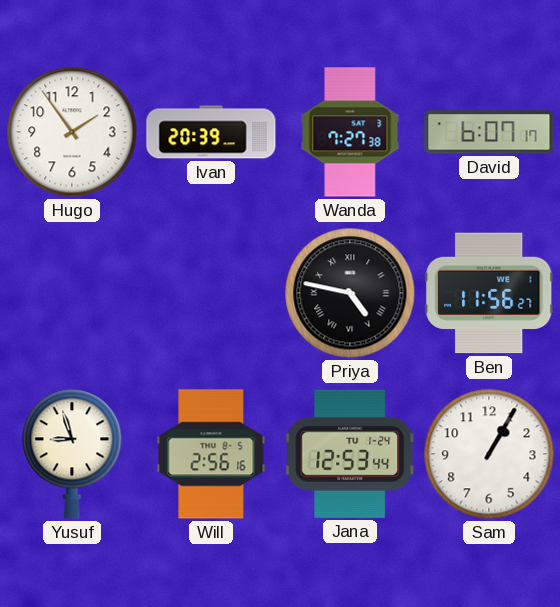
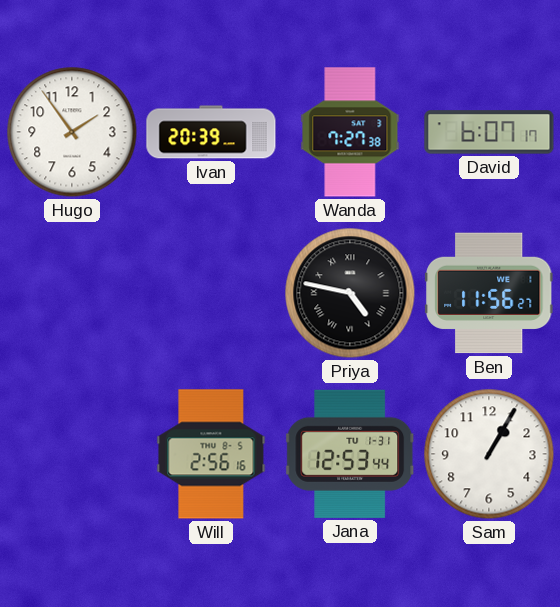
Yusuf: 8:57 -> none (72, 454)
Jana date: TU 1-24 -> TU 1-31 (351, 454)
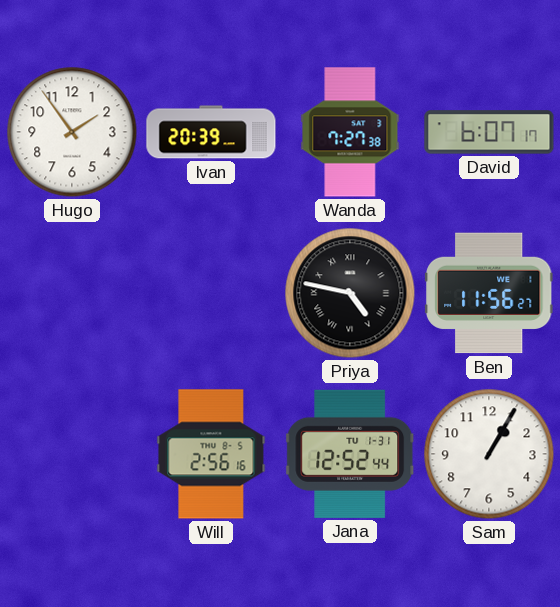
Jana: 12:53 -> 12:52 (351, 454)
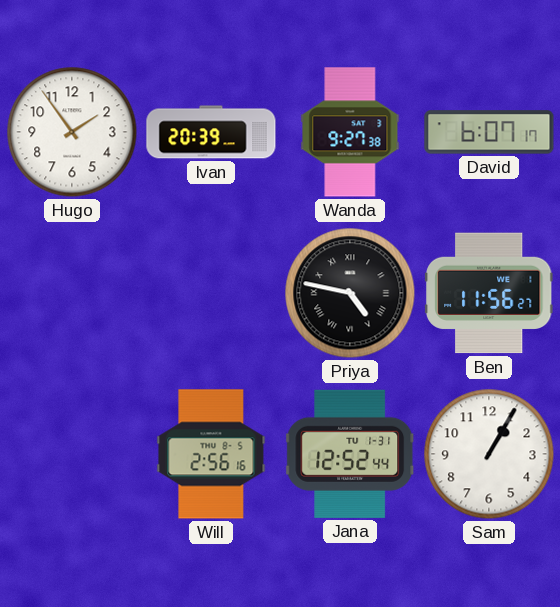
Wanda: 7:27 -> 9:27 (350, 132)
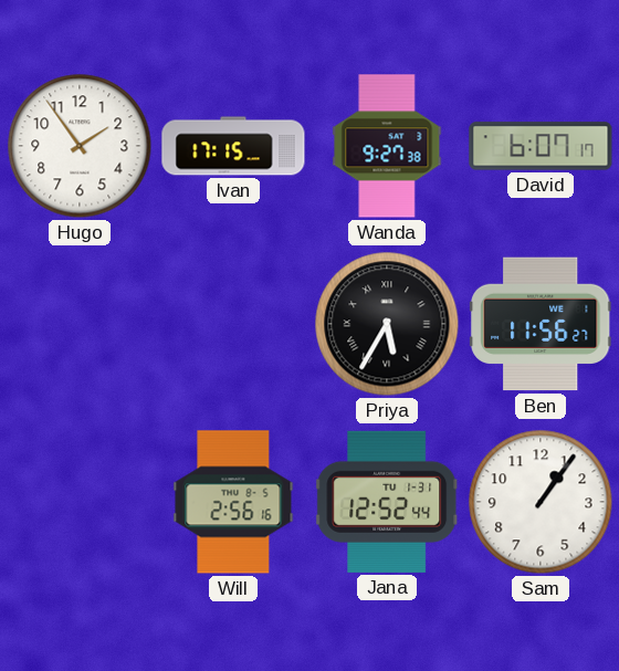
Ivan: 20:39 -> 17:15 (233, 146)
Priya: 4:47 -> 5:35 (387, 324)
Sam: 1:05 -> 1:06 (541, 502)
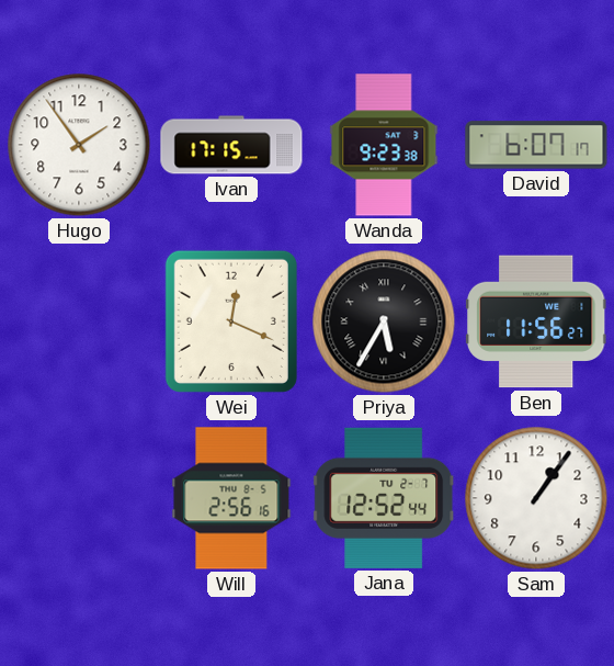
Wanda: 9:27 -> 9:23 (384, 145)
Wei: none -> 12:19 (231, 321)
Jana date: TU 1-31 -> TU 2-7 (385, 498)
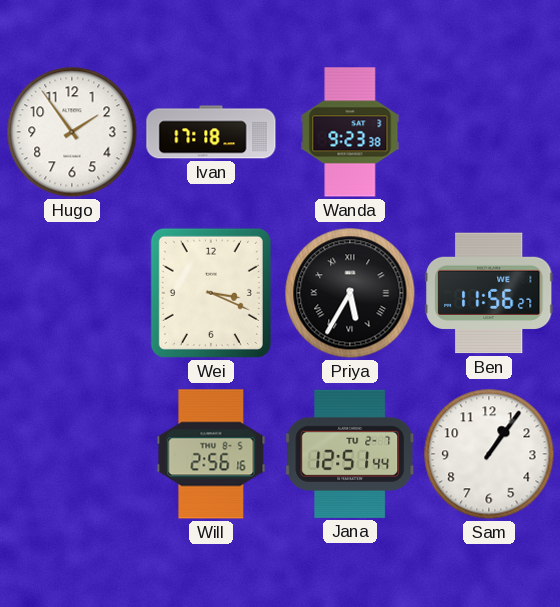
Ivan: 17:15 -> 17:18 (211, 132)
David: 6:07 -> none (536, 145)
Wei: 12:19 -> 3:19 (211, 293)
Jana: 12:52 -> 12:51 (351, 454)
